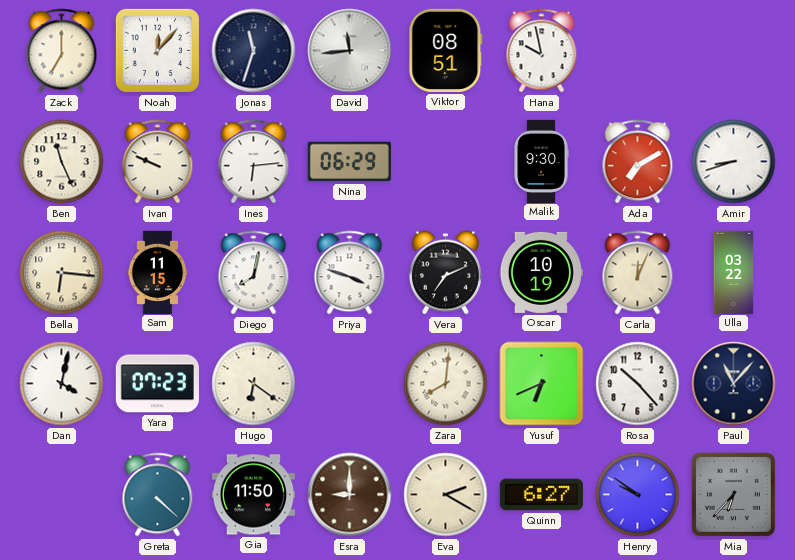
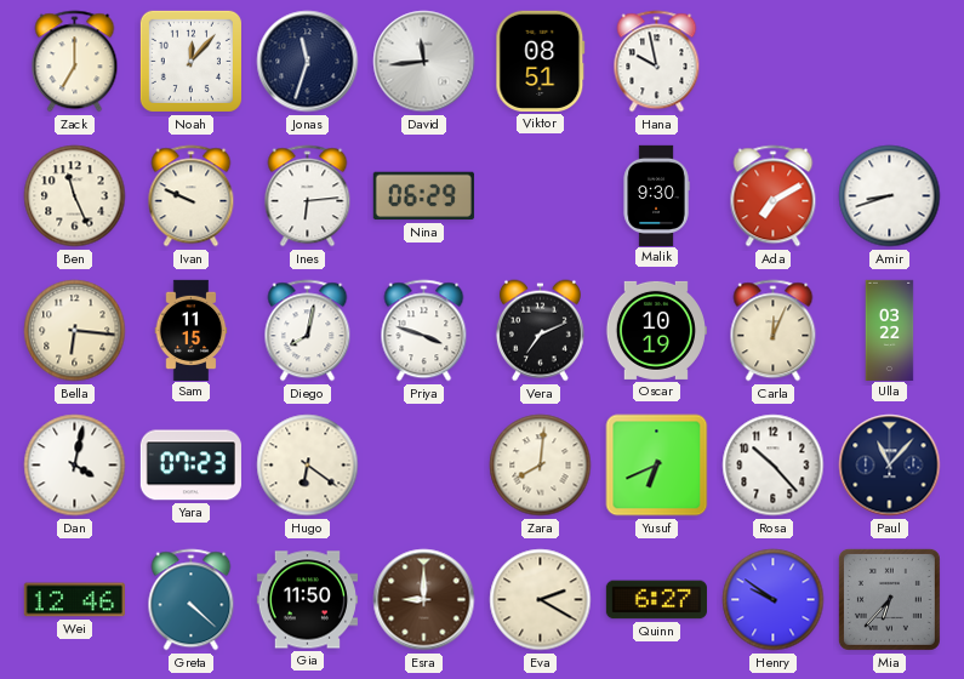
Wei: none -> 12:46 (74, 600)
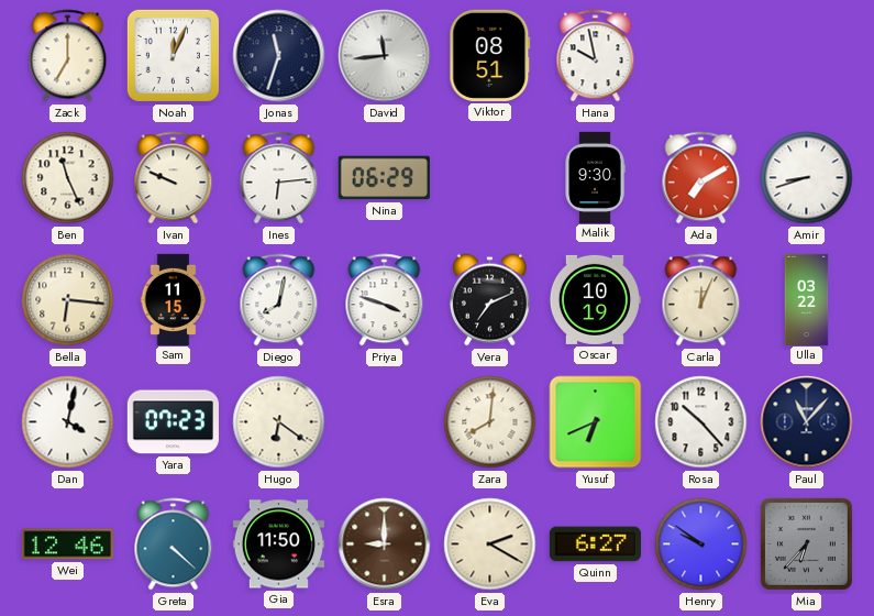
Noah: 12:07 -> 12:04 (173, 55)
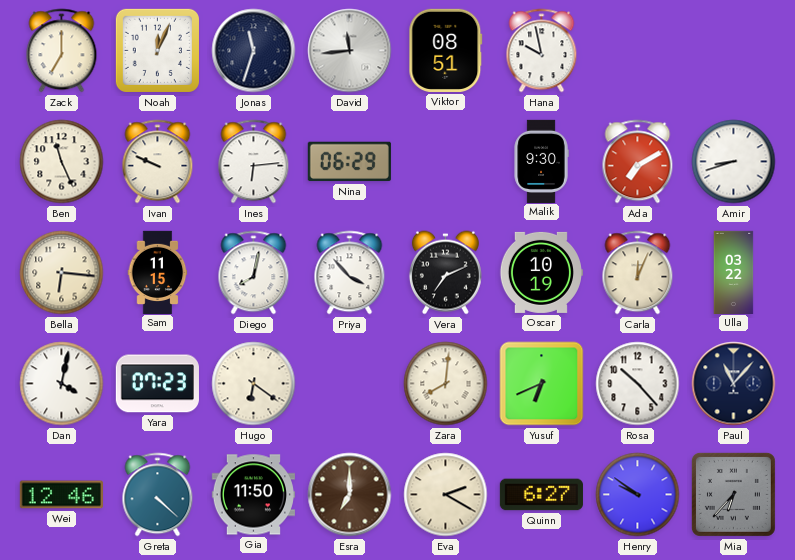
Priya: 3:48 -> 3:53 (350, 273)
Esra: 9:00 -> 7:00 (350, 495)
